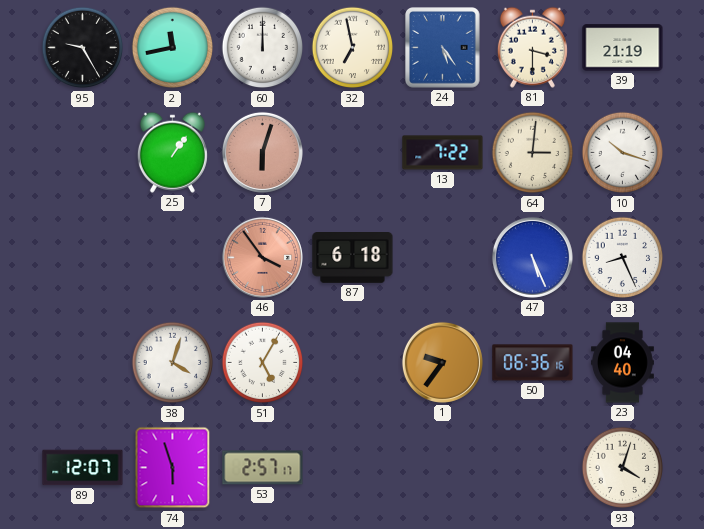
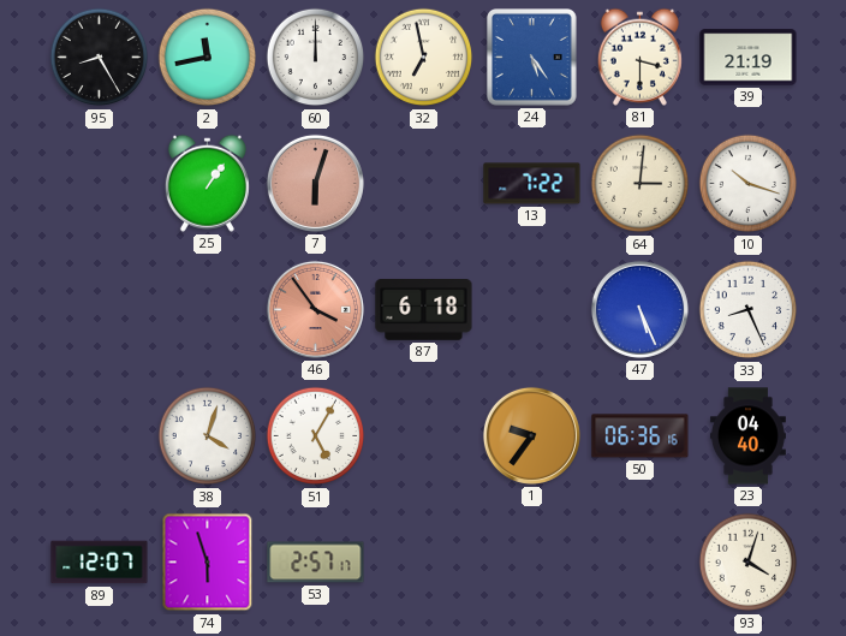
95: 9:25 -> 8:25 (100, 58)
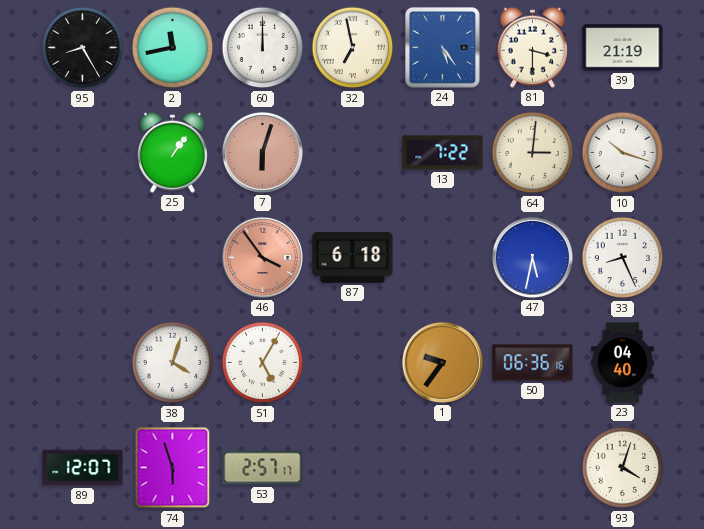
47: 5:26 -> 5:32 (532, 257)
